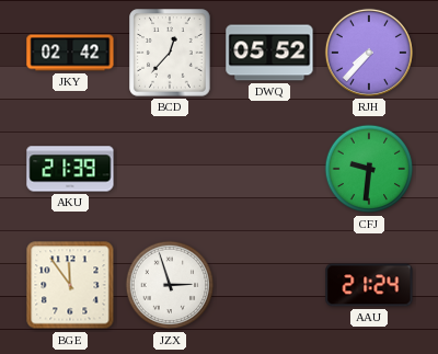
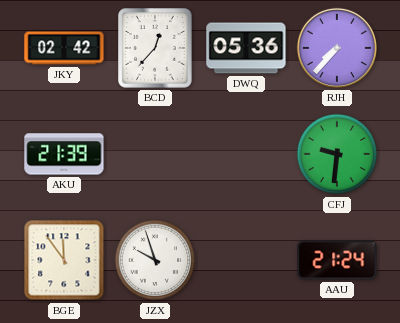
DWQ: 05:52 -> 05:36 (246, 48)
JZX: 2:57 -> 9:57 (155, 260)
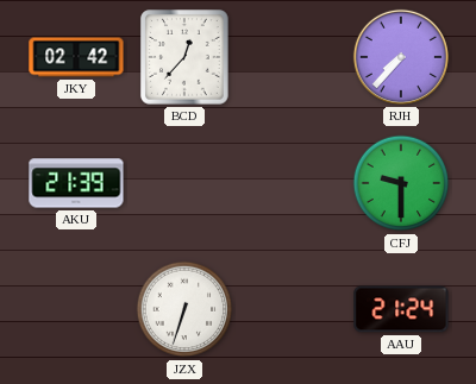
DWQ: 05:36 -> none (246, 48)
CFJ: 9:31 -> 9:30 (401, 183)
BGE: 11:54 -> none (64, 260)
JZX: 9:57 -> 6:33 (184, 309)
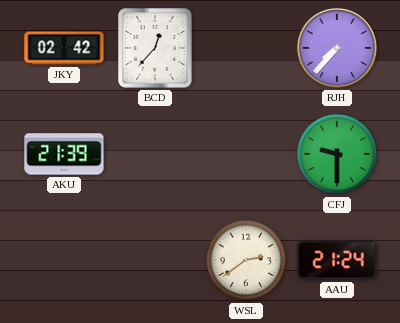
JZX: 6:33 -> none (184, 309)
WSL: none -> 2:39 (246, 260)
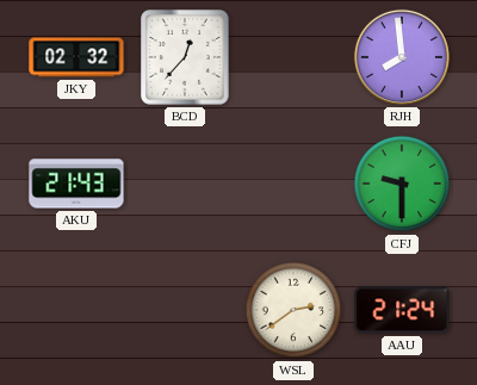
JKY: 02:42 -> 02:32 (76, 57)
RJH: 7:37 -> 7:59 (402, 57)
AKU: 21:39 -> 21:43 (76, 184)
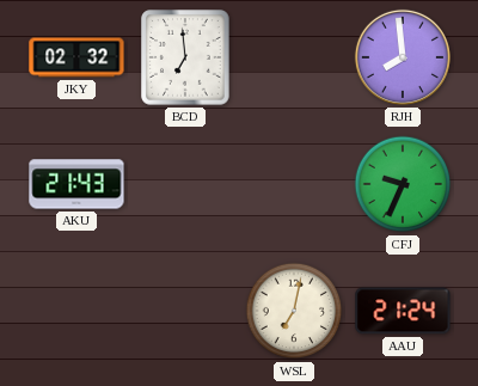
BCD: 12:37 -> 6:59 (185, 57)
CFJ: 9:30 -> 9:34 (403, 184)
WSL: 2:39 -> 7:02 (294, 311)
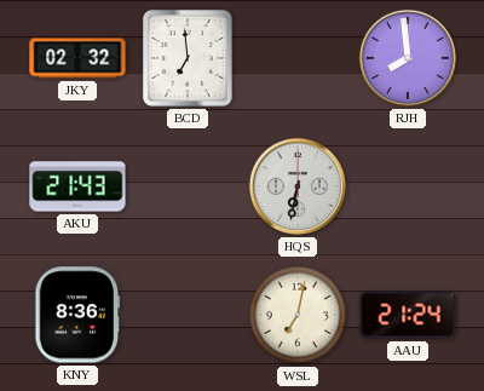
HQS: none -> 6:32 (298, 186)
CFJ: 9:34 -> none (403, 184)
KNY: none -> 8:36 (77, 315)
